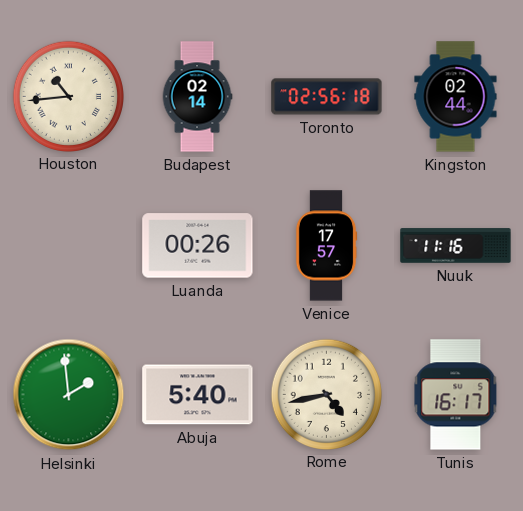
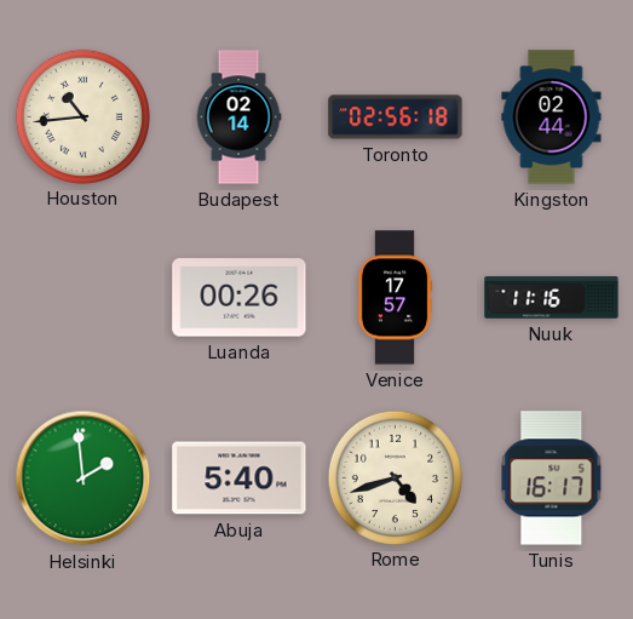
Rome: 4:43 -> 4:42 (395, 477)
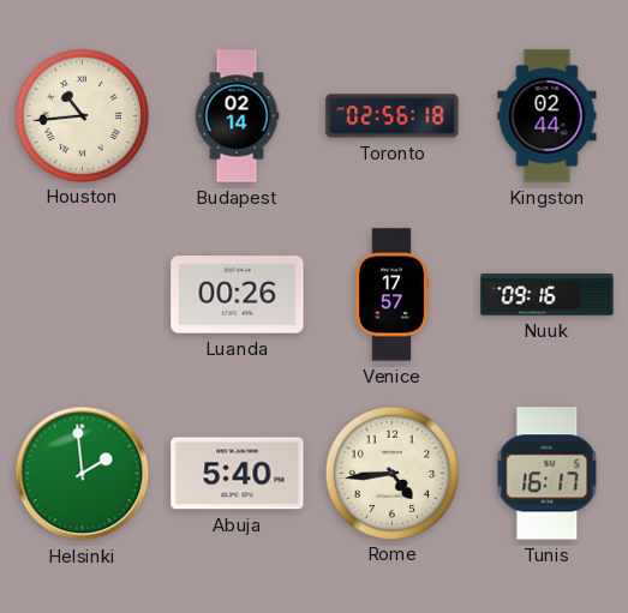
Nuuk: 11:16 -> 09:16 (548, 295)
Rome: 4:42 -> 4:44 (391, 473)
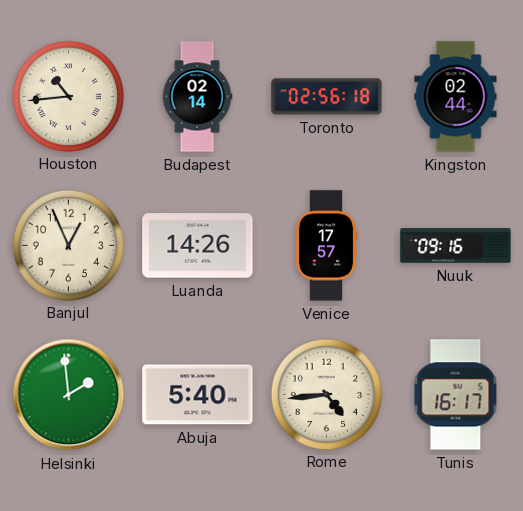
Banjul: none -> 12:56 (68, 245)
Luanda: 00:26 -> 14:26 (198, 246)
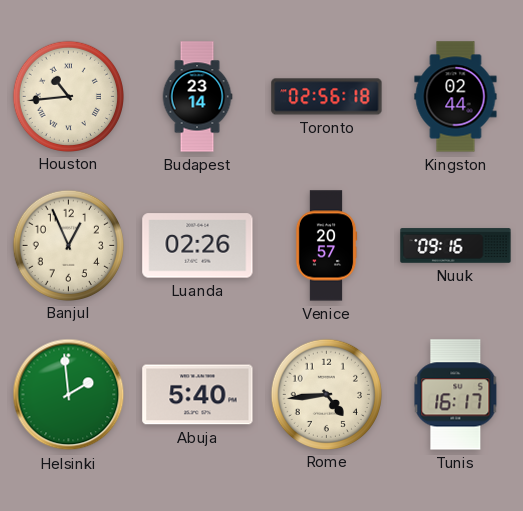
Budapest: 02:14 -> 23:14 (197, 97)
Luanda: 14:26 -> 02:26 (198, 246)
Venice: 17:57 -> 20:57 (326, 246)
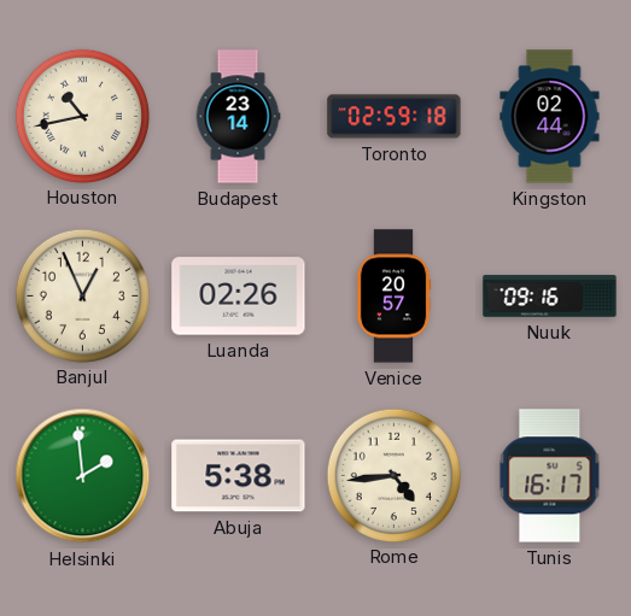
Houston: 10:44 -> 10:43 (82, 116)
Toronto: 02:56 -> 02:59 (395, 117)
Abuja: 5:40 -> 5:38 (239, 476)
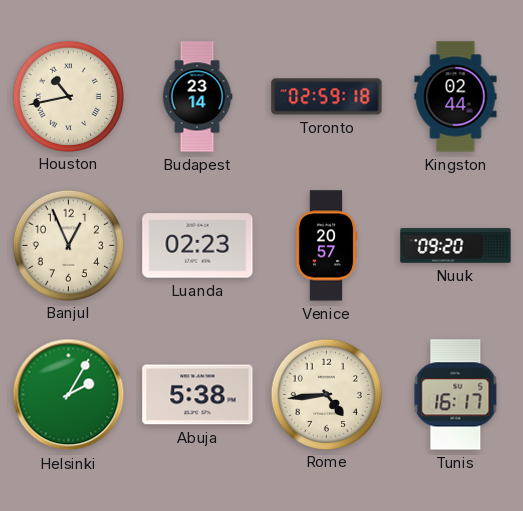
Luanda: 02:26 -> 02:23 (198, 246)
Nuuk: 09:16 -> 09:20 (456, 246)
Helsinki: 1:59 -> 2:05 (69, 395)
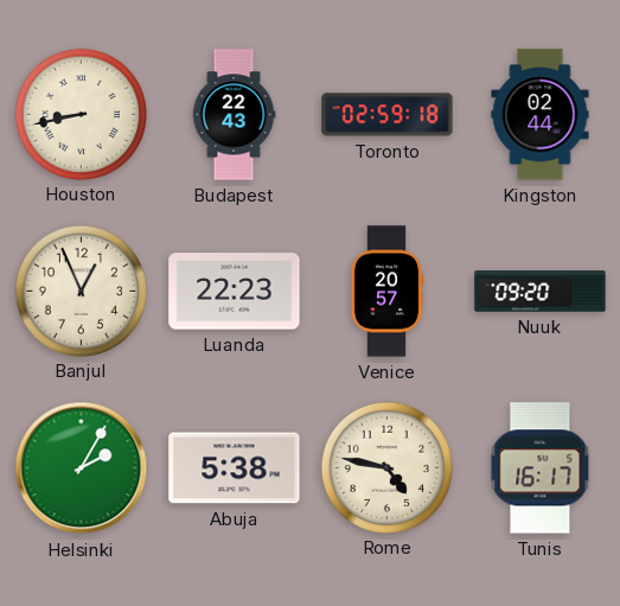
Houston: 10:43 -> 8:43 (81, 114)
Budapest: 23:14 -> 22:43 (234, 115)
Luanda: 02:23 -> 22:23 (235, 292)
Rome: 4:44 -> 4:47 (386, 467)
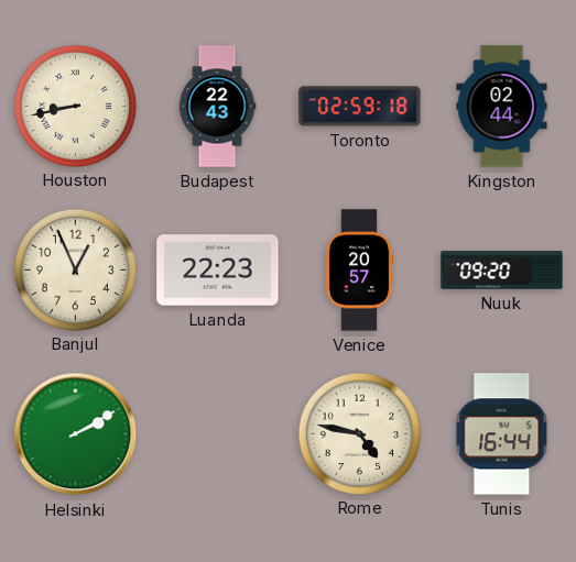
Helsinki: 2:05 -> 2:10 (76, 434)
Abuja: 5:38 -> none (235, 468)
Tunis: 16:17 -> 16:44 (502, 434)
